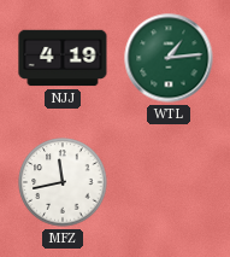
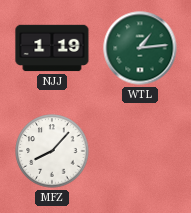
NJJ: 4:19 -> 1:19 (52, 48)
MFZ: 11:43 -> 8:07 (52, 151)
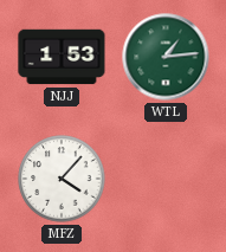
NJJ: 1:19 -> 1:53 (62, 57)
MFZ: 8:07 -> 4:07 (62, 179)
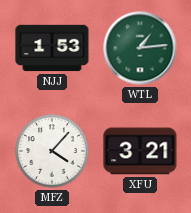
XFU: none -> 3:21 (140, 151)
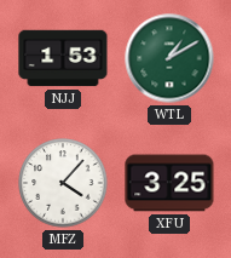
WTL: 1:14 -> 1:10 (169, 58)
XFU: 3:21 -> 3:25 (169, 183)
